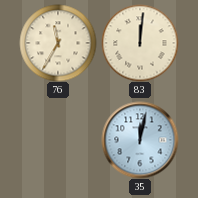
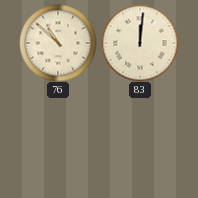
76: 11:35 -> 10:52 (58, 43)
35: 12:02 -> none (140, 140)
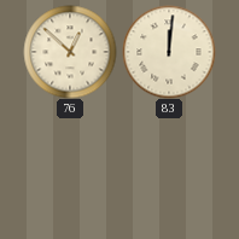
76: 10:52 -> 12:52 (70, 52)
